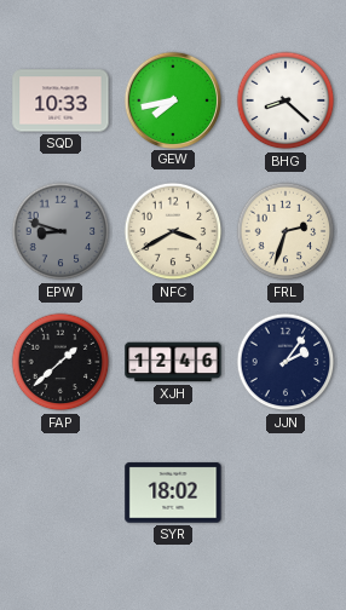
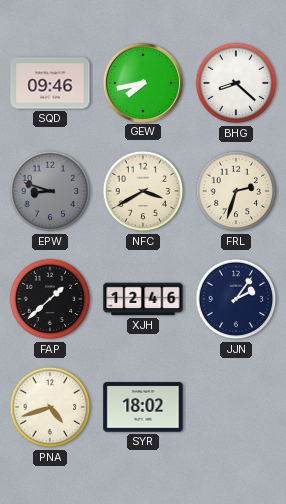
SQD: 10:33 -> 09:46 (50, 83)
PNA: none -> 4:42 (50, 407)
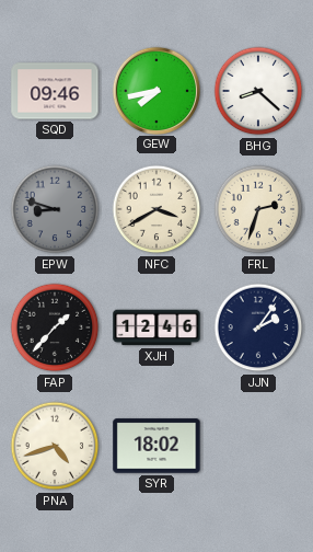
FAP: 1:38 -> 1:37 (55, 327)
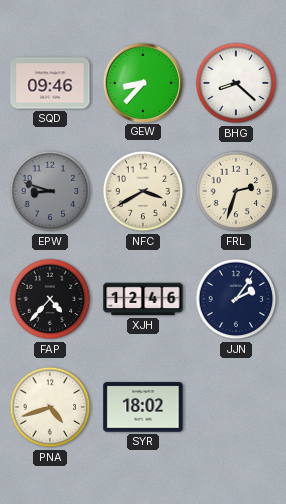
GEW: 7:43 -> 8:37 (142, 82)
FAP: 1:37 -> 4:37 (50, 299)
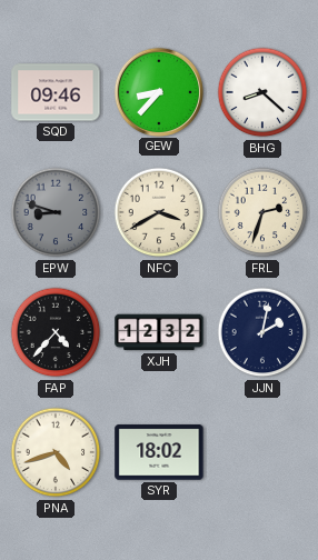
XJH: 12:46 -> 12:32 (159, 332)
JJN: 2:06 -> 2:02 (262, 332)
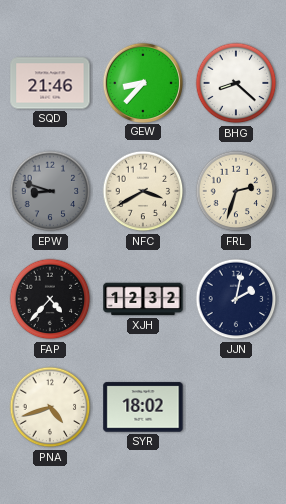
SQD: 09:46 -> 21:46 (50, 83)
